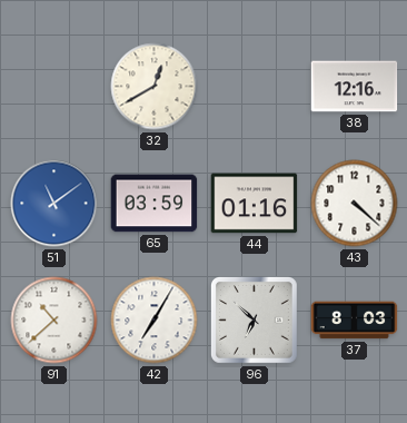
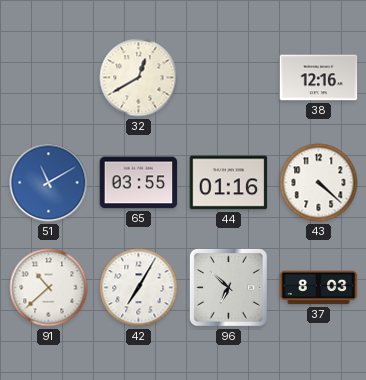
51: 11:09 -> 11:10 (49, 183)
65: 03:59 -> 03:55 (139, 183)
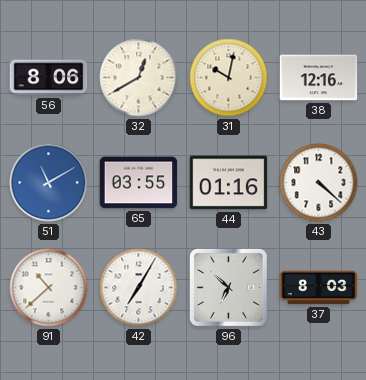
56: none -> 8:06 (49, 78)
31: none -> 10:02 (229, 78)
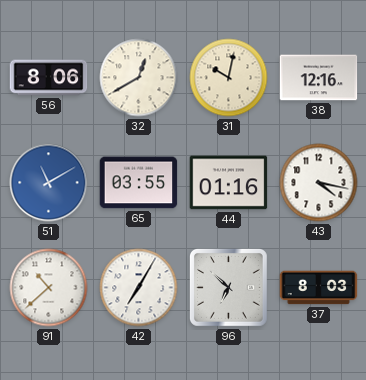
43: 4:22 -> 4:17 (319, 183)
